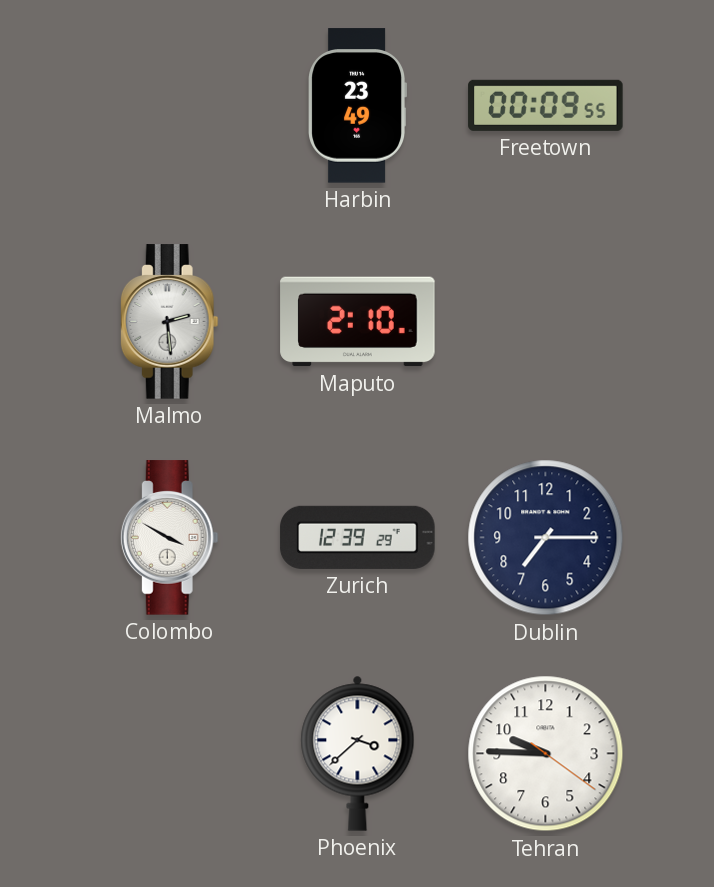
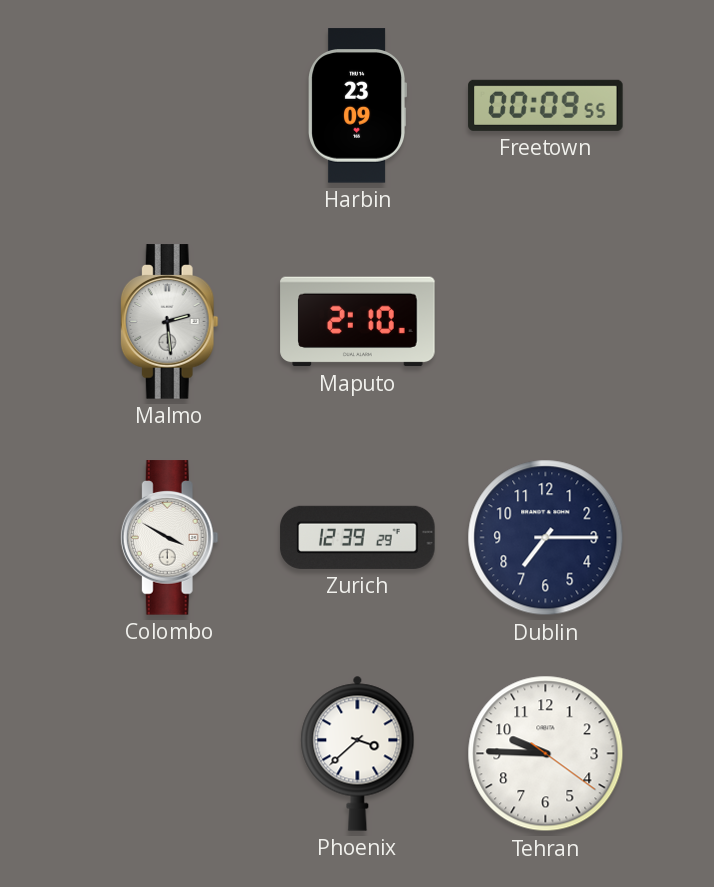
Harbin: 23:49 -> 23:09 (357, 106)
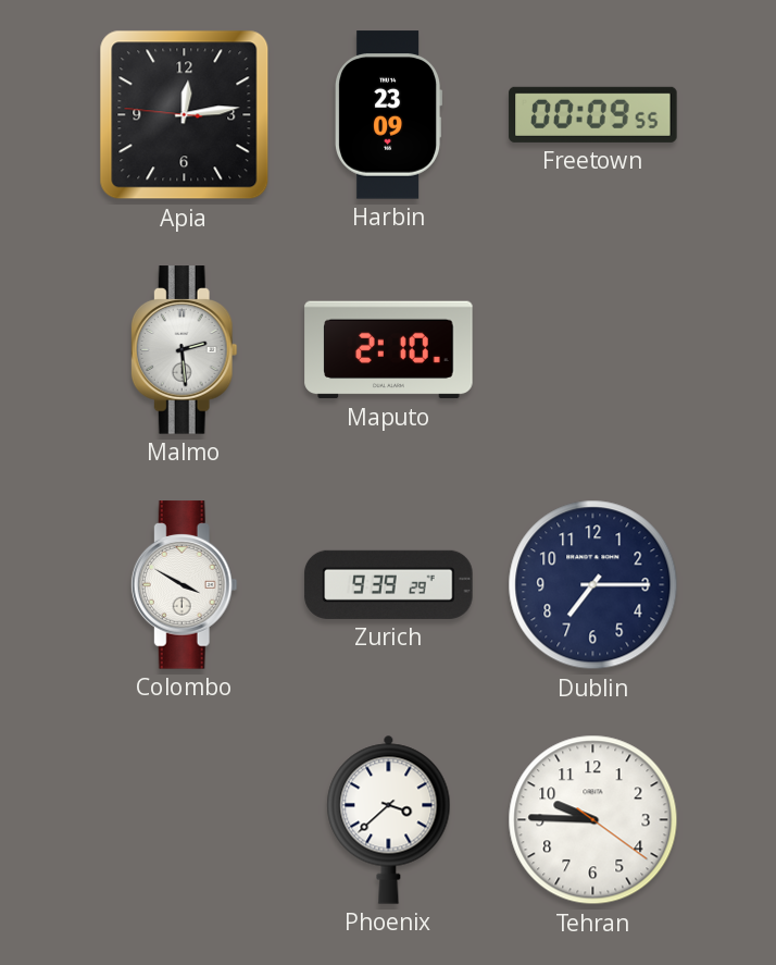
Apia: none -> 12:13 (185, 115)
Zurich: 12:39 -> 9:39 (389, 584)
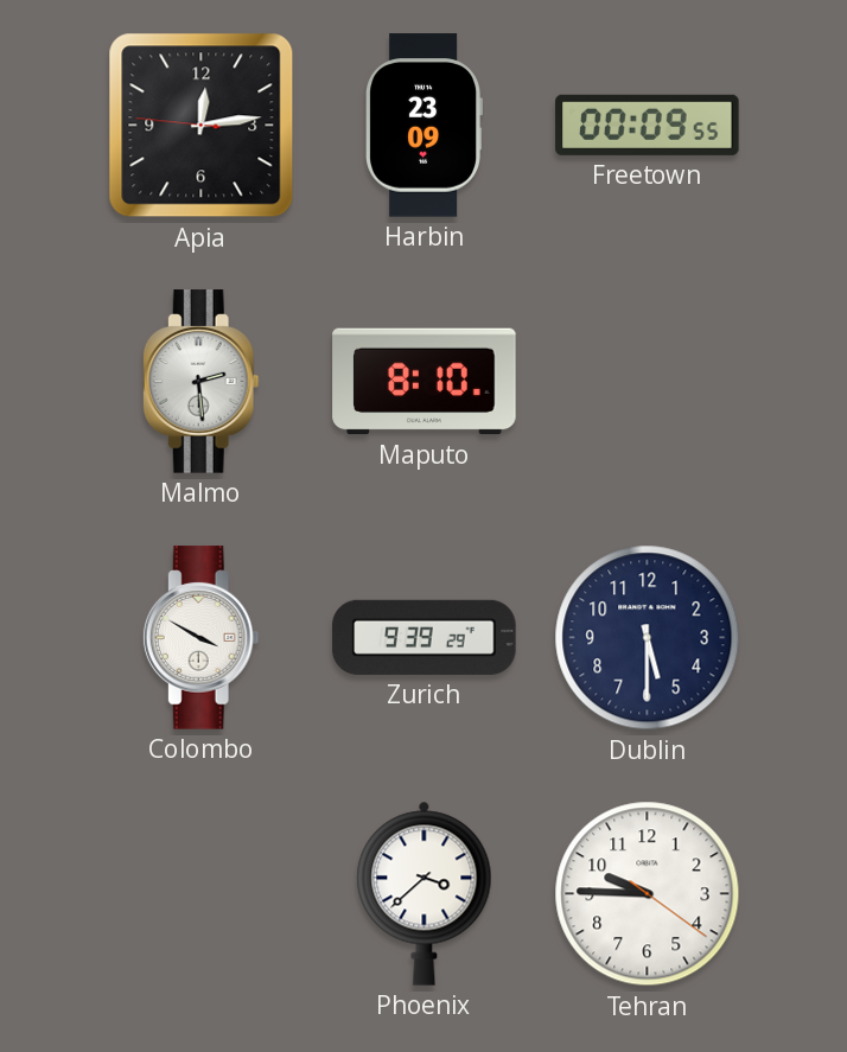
Maputo: 2:10 -> 8:10 (425, 382)
Dublin: 7:15 -> 5:30 (648, 638)
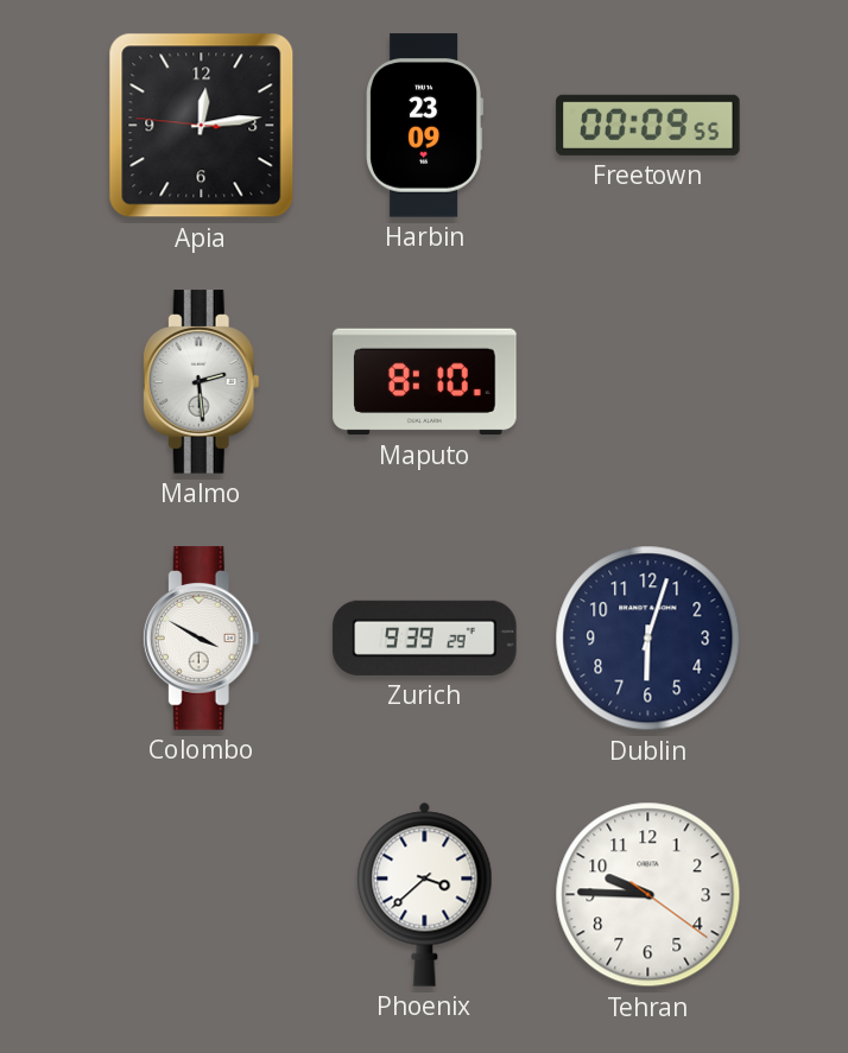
Dublin: 5:30 -> 6:03 (648, 639)
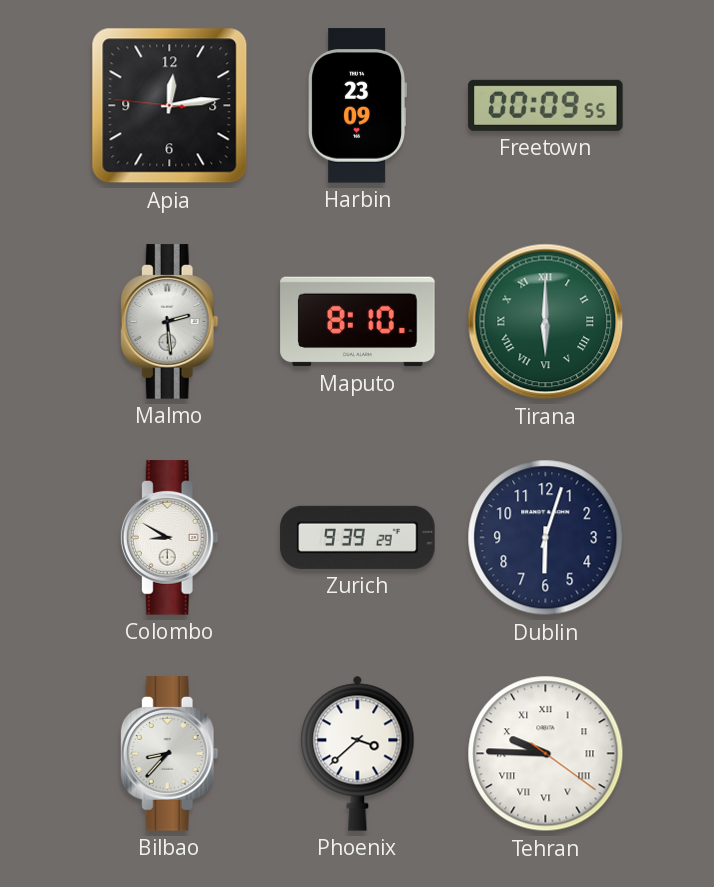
Tirana: none -> 6:00 (546, 322)
Colombo: 3:50 -> 8:50 (169, 538)
Bilbao: none -> 8:37 (169, 754)
Tehran numerals: Arabic -> Roman (546, 754)
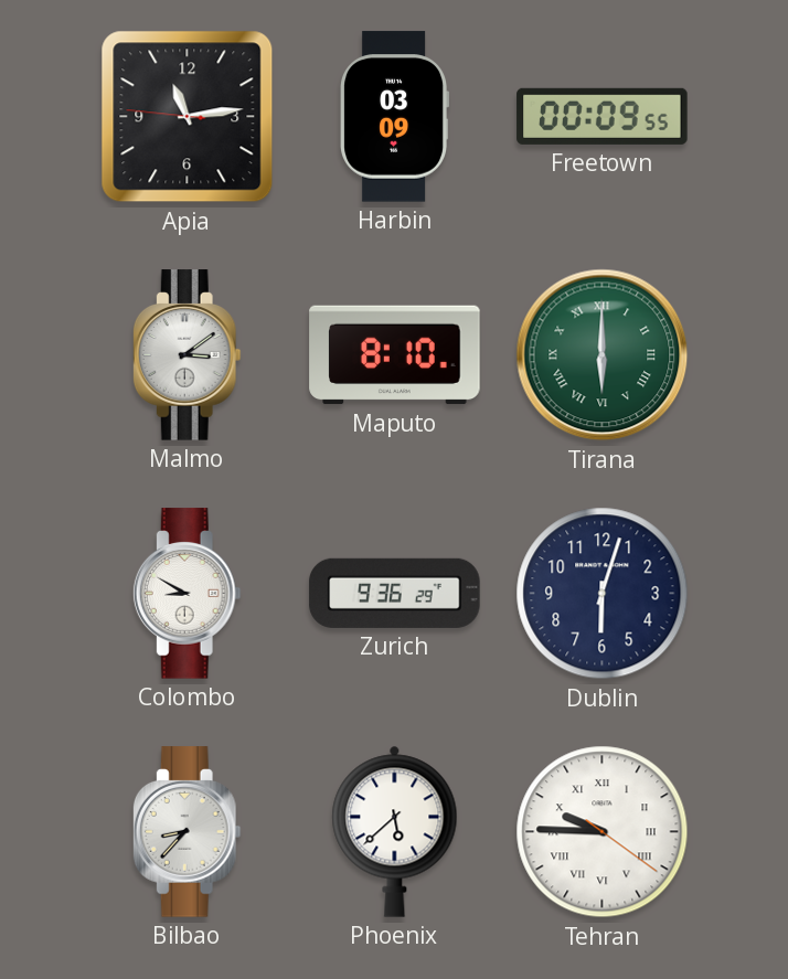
Apia: 12:13 -> 11:13 (188, 117)
Harbin: 23:09 -> 03:09 (394, 117)
Malmo: 2:29 -> 3:09 (187, 355)
Zurich: 9:39 -> 9:36 (395, 593)
Phoenix: 3:38 -> 5:38 (395, 831)
